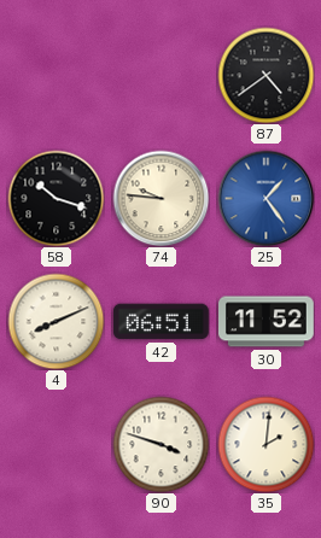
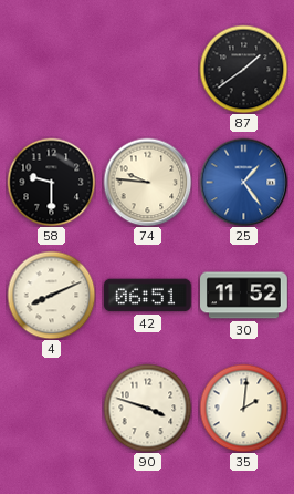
87: 4:39 -> 1:39 (243, 69)
58: 10:18 -> 9:30 (51, 182)
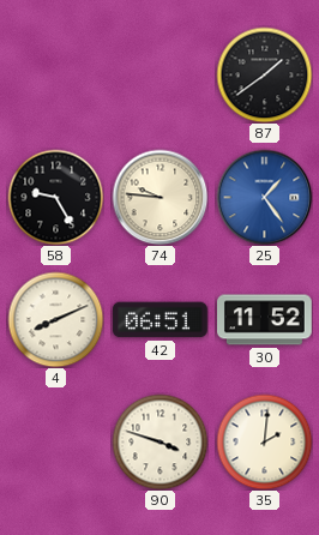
58: 9:30 -> 9:25 (55, 197)
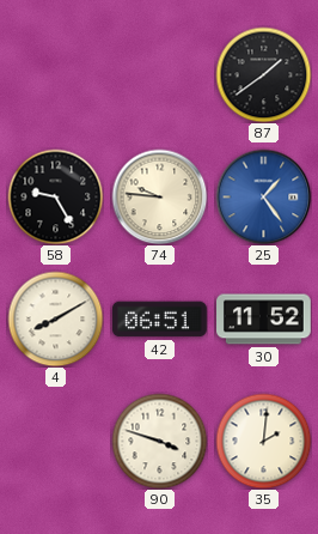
4: 8:11 -> 8:10 (55, 318)
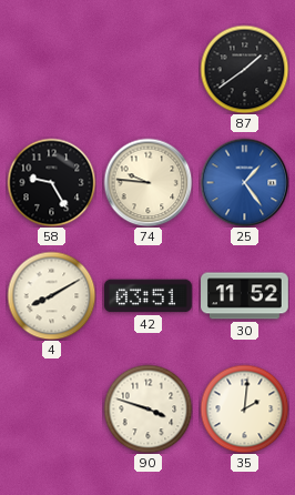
42: 06:51 -> 03:51 (149, 296)
